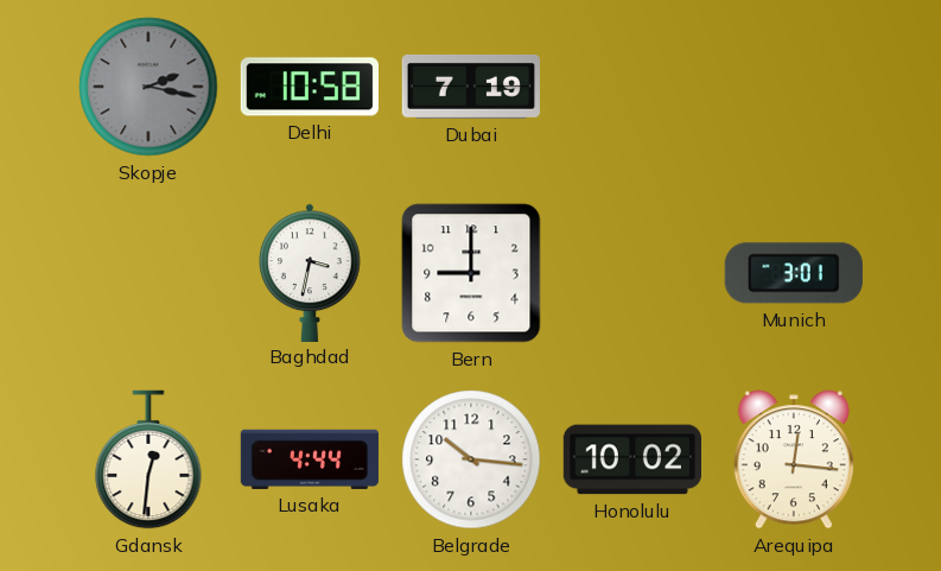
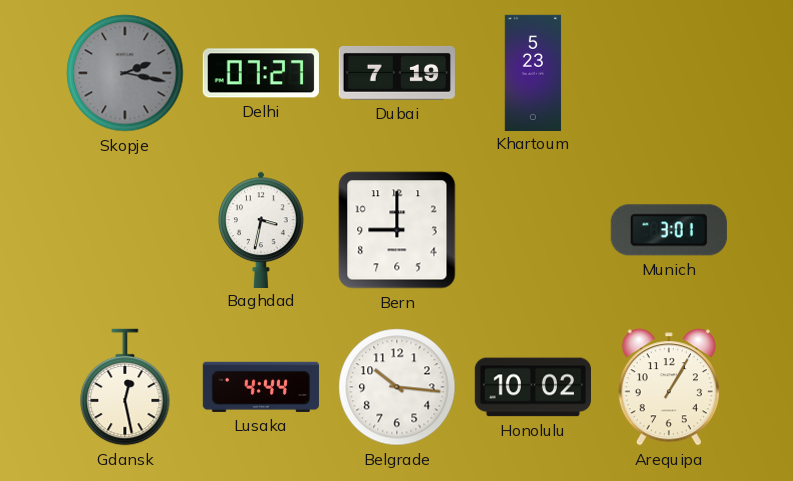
Delhi: 10:58 -> 07:27 (261, 73)
Khartoum: none -> 5:23 (533, 72)
Gdansk: 12:31 -> 12:28 (125, 387)
Arequipa: 12:16 -> 1:05 (669, 387)
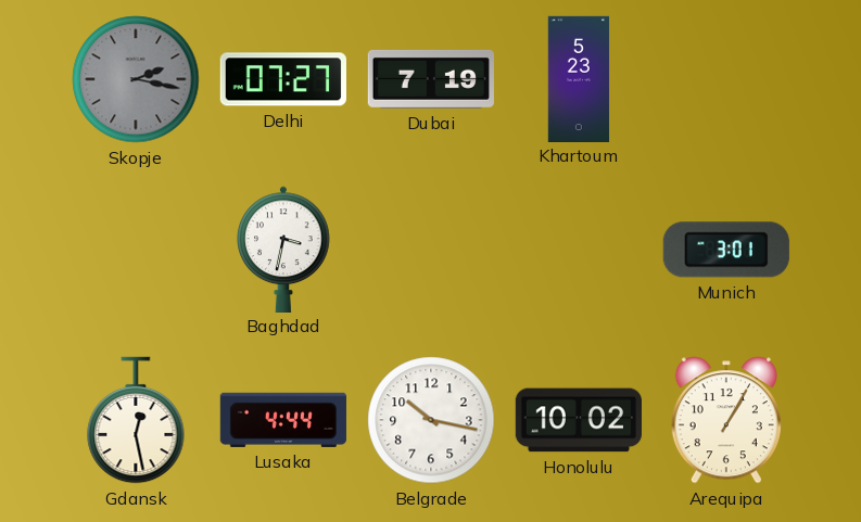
Bern: 9:00 -> none (397, 230)
Belgrade: 10:16 -> 10:17 (431, 420)
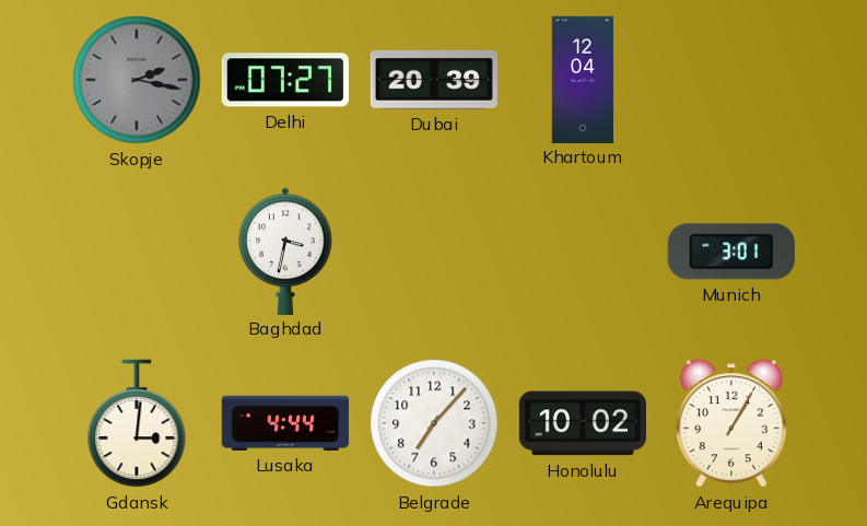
Dubai: 7:19 -> 20:39 (433, 80)
Khartoum: 5:23 -> 12:04 (583, 79)
Gdansk: 12:28 -> 3:01 (137, 423)
Belgrade: 10:17 -> 7:07 (434, 423)
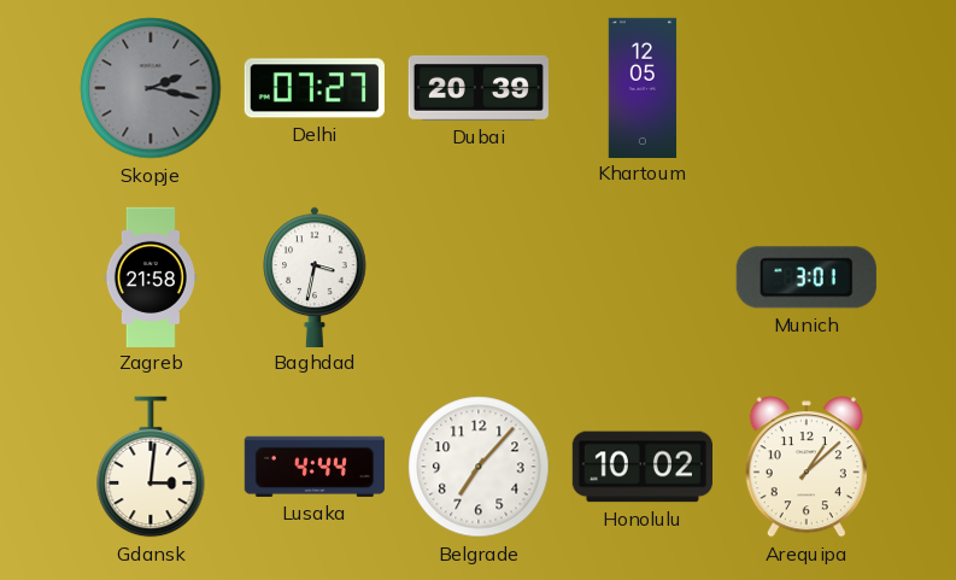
Khartoum: 12:04 -> 12:05 (643, 87)
Zagreb: none -> 21:58 (151, 276)
Arequipa: 1:05 -> 1:08 (807, 467)
